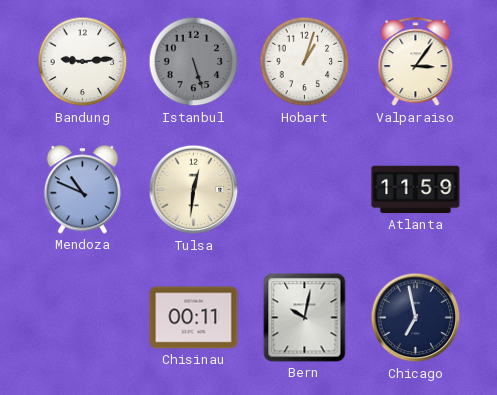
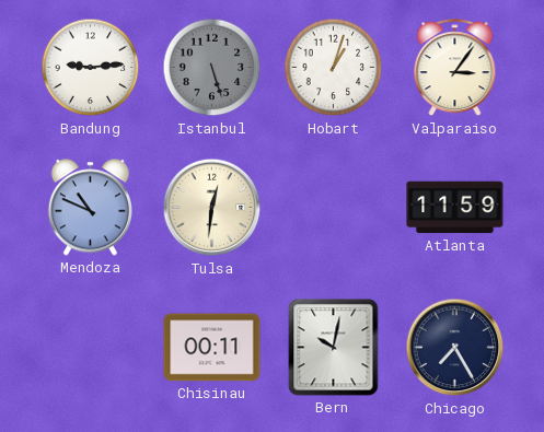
Chicago: 6:58 -> 7:25 (455, 348)
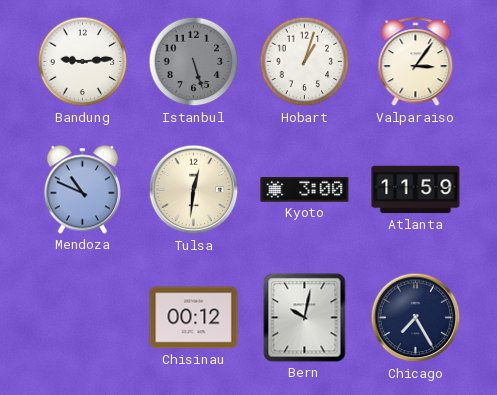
Kyoto: none -> 3:00 (305, 190)
Chisinau: 00:11 -> 00:12 (194, 318)
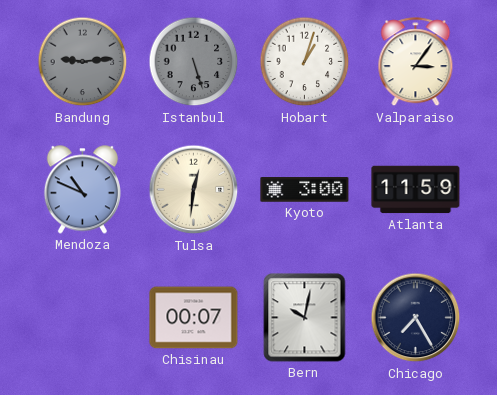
Bandung dial: white -> grey (83, 62)
Chisinau: 00:12 -> 00:07 (194, 318)
